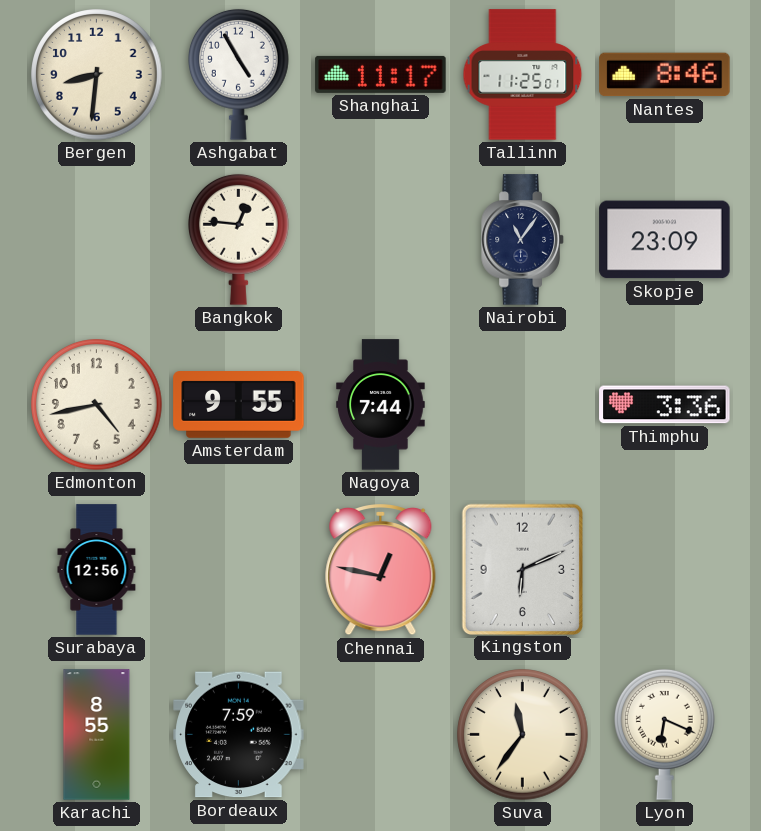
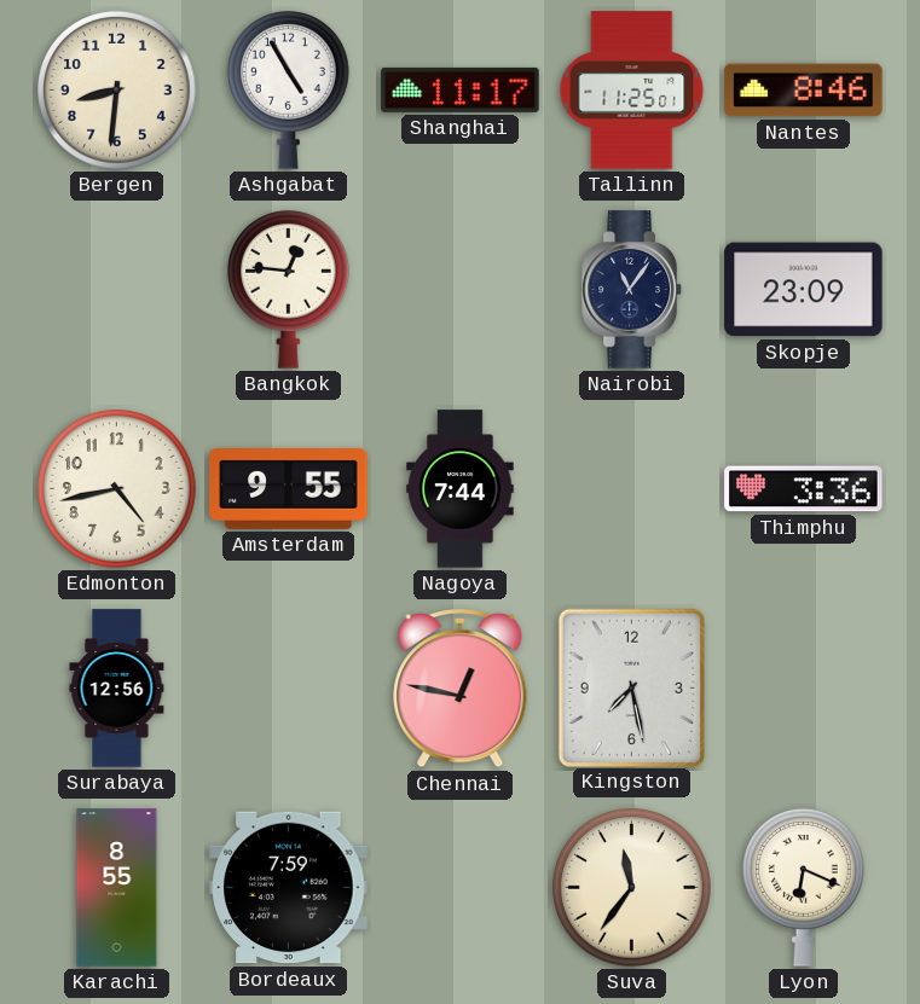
Kingston: 6:11 -> 7:28 (631, 687)
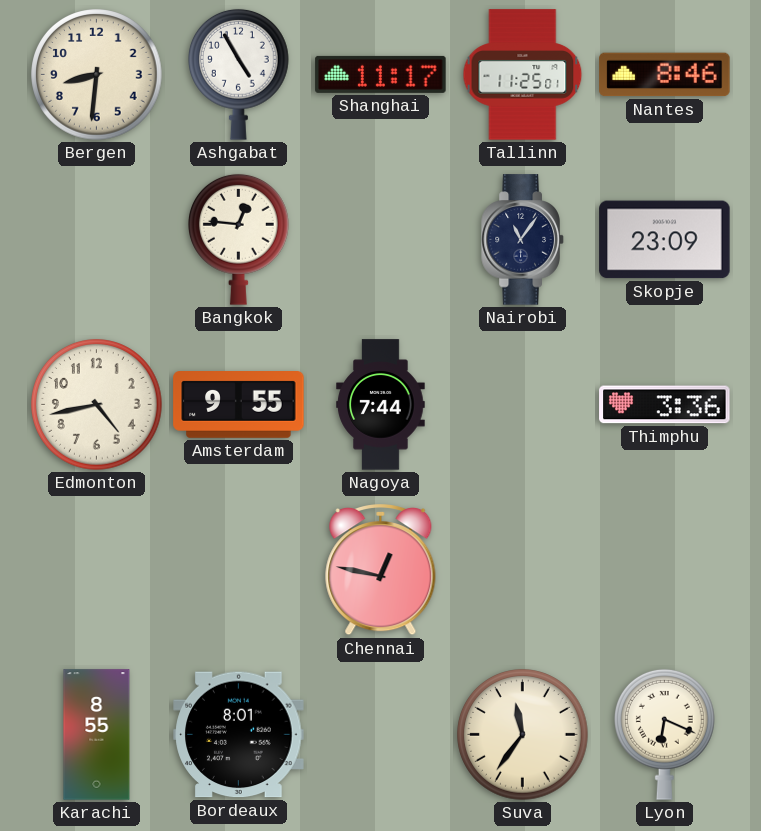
Surabaya: 12:56 -> none (117, 689)
Kingston: 7:28 -> none (631, 687)
Bordeaux: 7:59 -> 8:01 (239, 735)
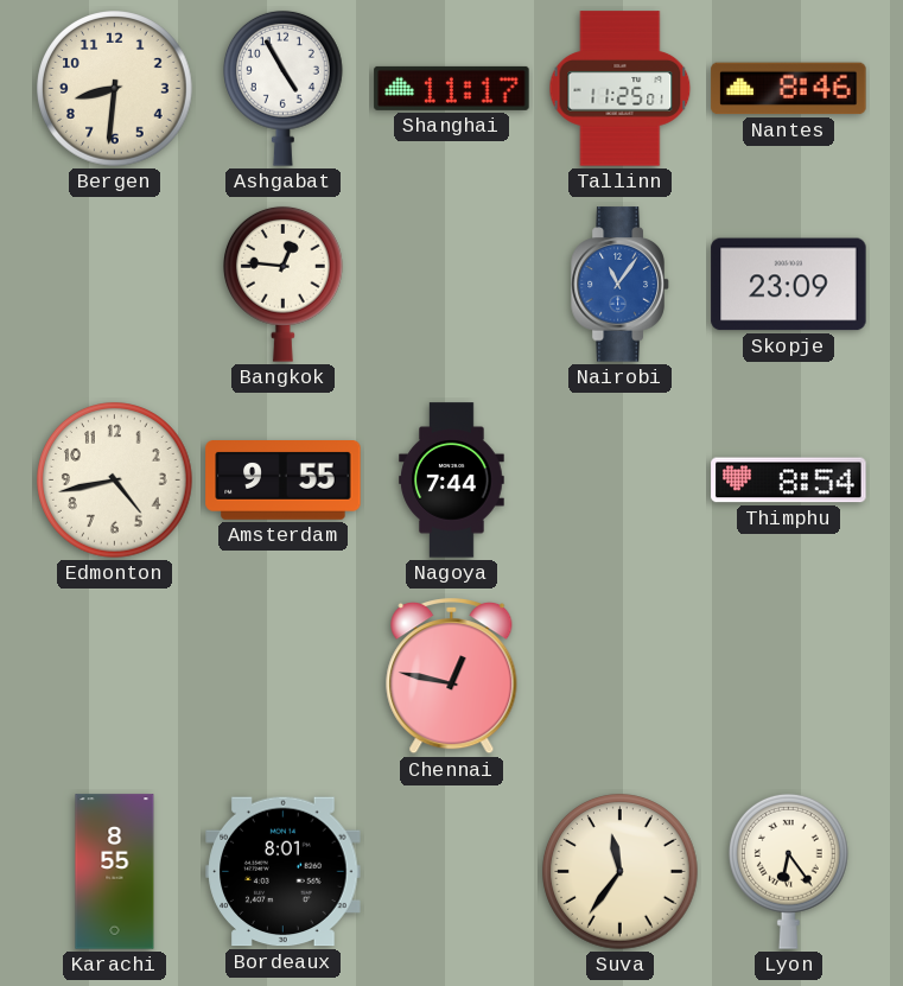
Nairobi dial: navy -> blue (621, 285)
Thimphu: 3:36 -> 8:54 (789, 481)
Lyon: 6:19 -> 6:24 (789, 871)
